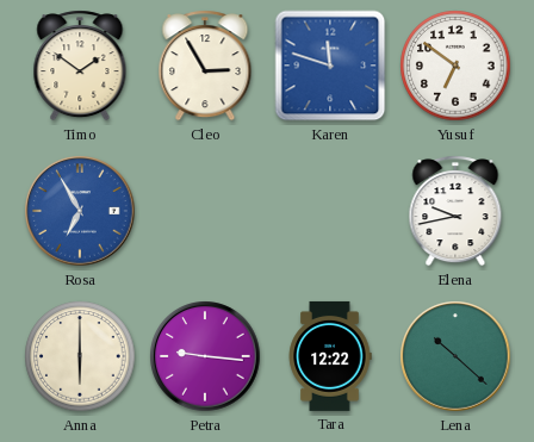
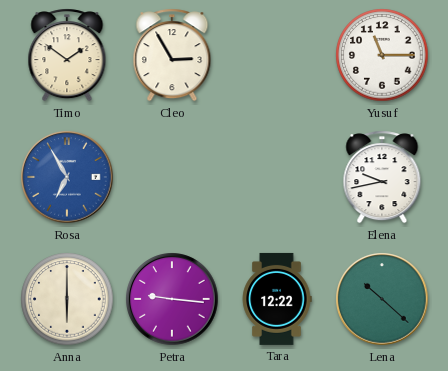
Karen: 11:48 -> none (330, 66)
Yusuf: 6:51 -> 11:15 (382, 55)
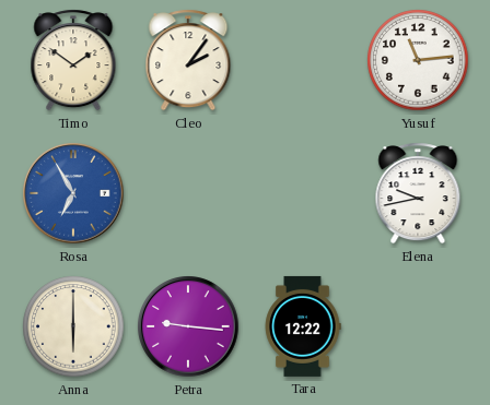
Cleo: 2:55 -> 2:06 (188, 60)
Yusuf: 11:15 -> 11:14 (418, 60)
Lena: 10:22 -> none (382, 299)
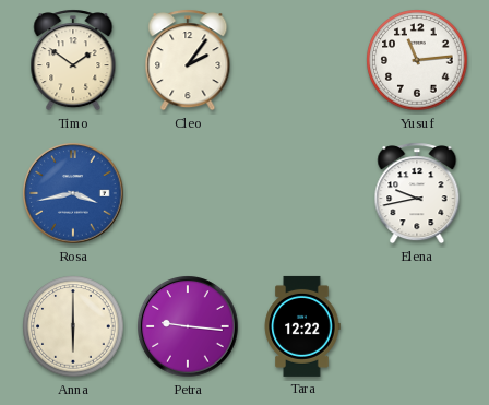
Rosa: 6:55 -> 3:43 (73, 193)
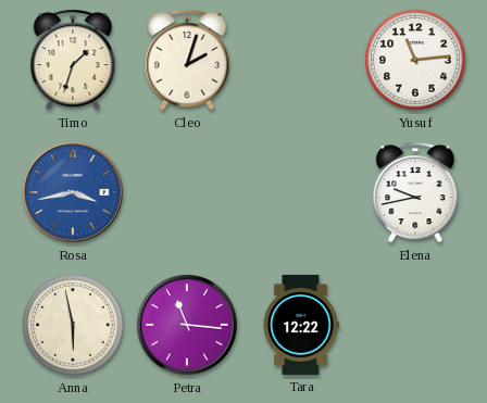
Timo: 1:51 -> 1:33 (73, 60)
Cleo: 2:06 -> 2:03 (187, 60)
Anna: 6:00 -> 5:58 (73, 325)
Petra: 9:16 -> 11:16 (187, 325)
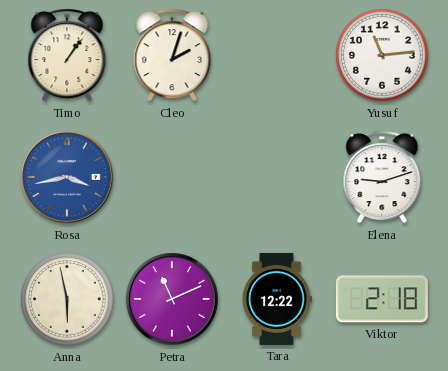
Timo: 1:33 -> 1:06 (67, 55)
Elena: 9:43 -> 9:12 (382, 177)
Petra: 11:16 -> 11:11 (172, 299)
Viktor: none -> 2:18 (382, 299)
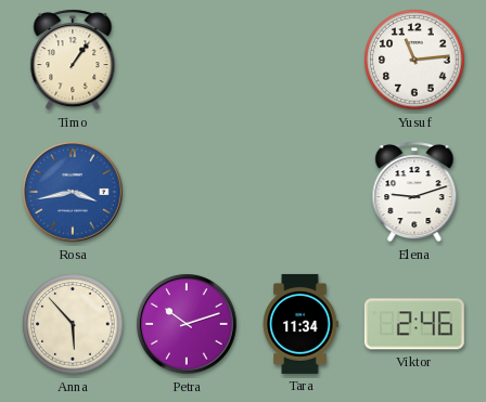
Cleo: 2:03 -> none (172, 55)
Anna: 5:58 -> 5:53 (73, 324)
Petra: 11:11 -> 10:12 (187, 324)
Tara: 12:22 -> 11:34 (300, 324)
Viktor: 2:18 -> 2:46 (414, 324)
